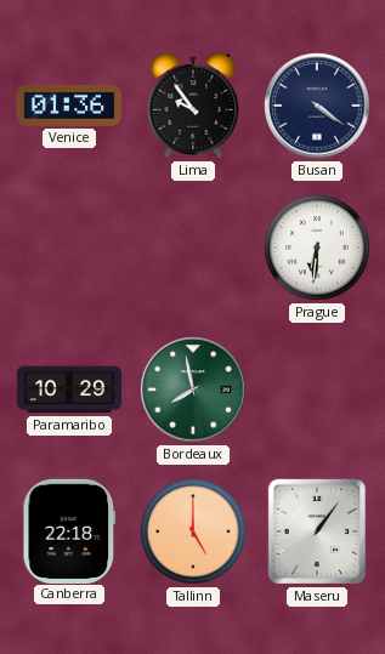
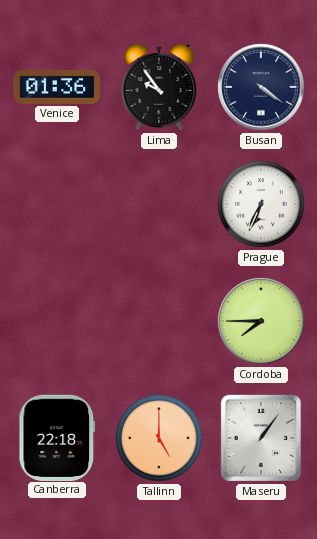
Prague: 6:31 -> 6:34 (261, 204)
Paramaribo: 10:29 -> none (69, 389)
Bordeaux: 7:58 -> none (193, 389)
Cordoba: none -> 7:45 (261, 321)
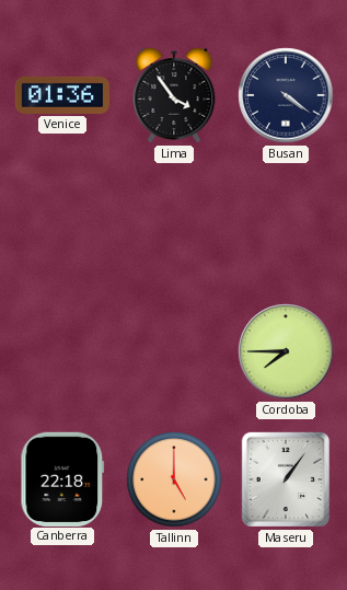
Lima: 9:54 -> 3:54 (174, 96)
Prague: 6:34 -> none (261, 204)
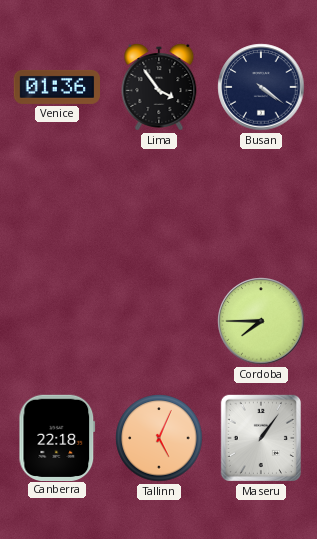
Tallinn: 5:00 -> 5:04 (159, 438)
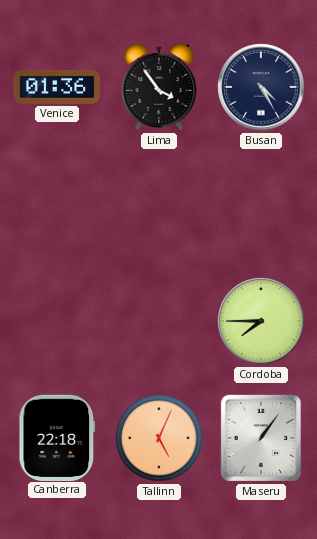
Busan: 4:21 -> 4:25 (261, 87)
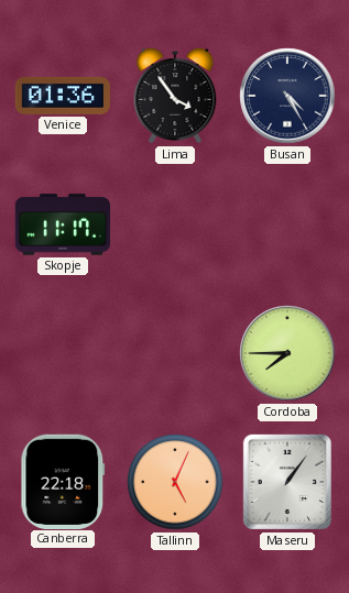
Skopje: none -> 11:17 (62, 224)
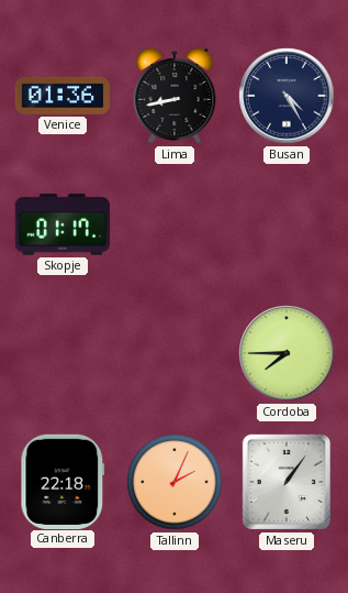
Lima: 3:54 -> 8:43 (175, 97)
Skopje: 11:17 -> 01:17 (61, 224)
Tallinn: 5:04 -> 2:04 (175, 482)
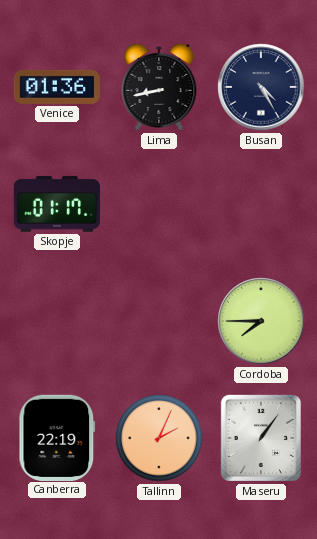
Canberra: 22:18 -> 22:19 (57, 437)
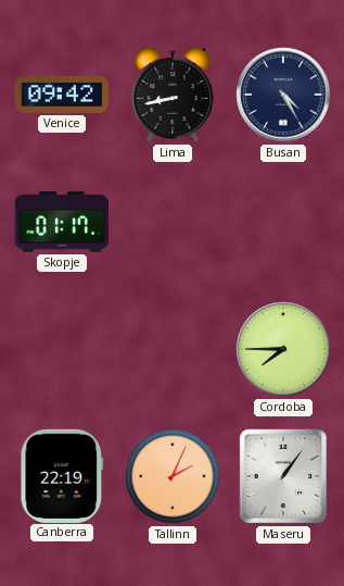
Venice: 01:36 -> 09:42 (62, 95)
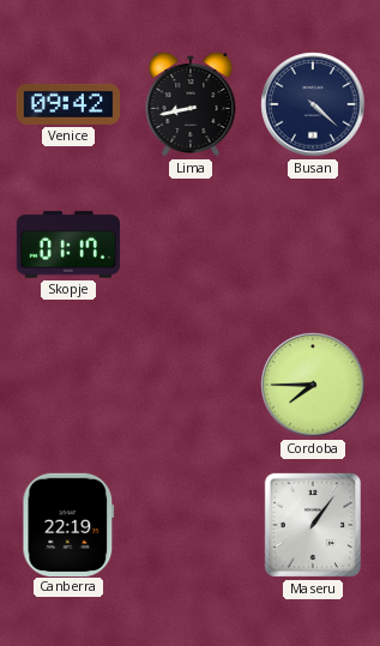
Busan: 4:25 -> 4:22 (313, 104)
Tallinn: 2:04 -> none (173, 476)
